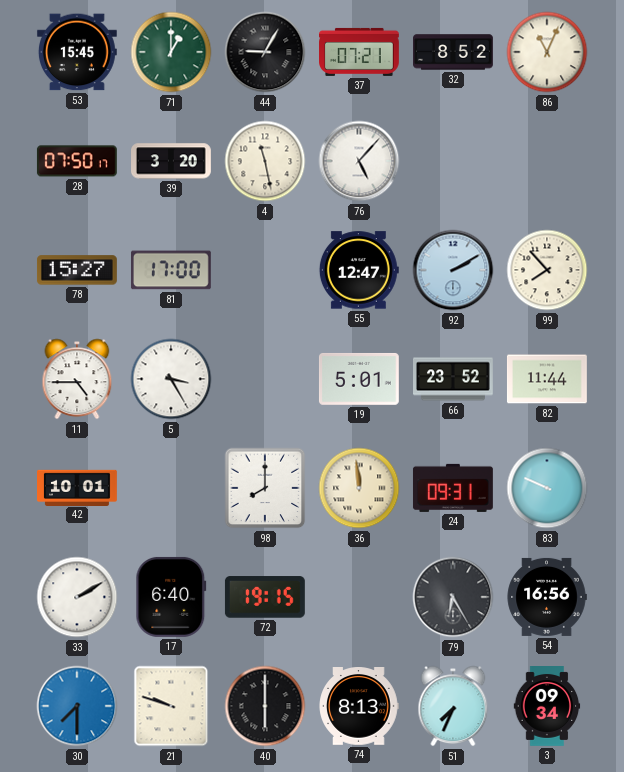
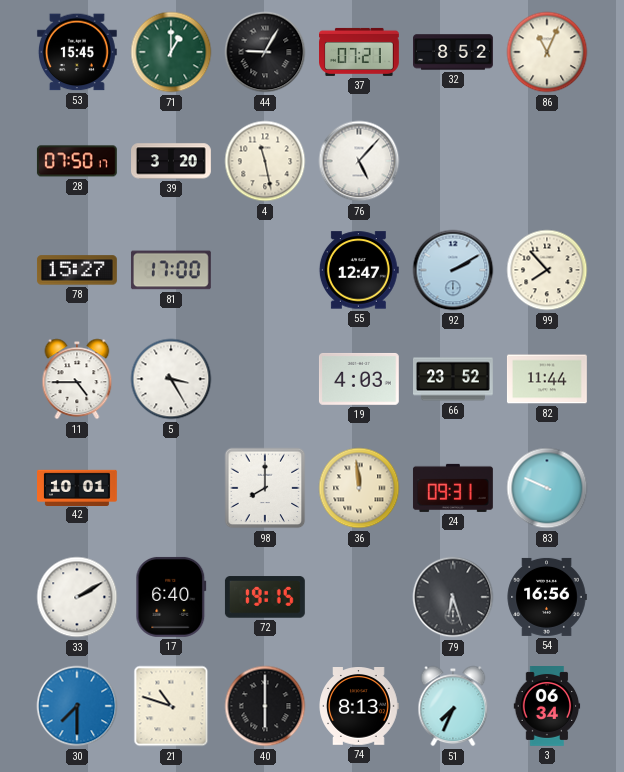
19: 5:01 -> 4:03 (359, 379)
79: 6:25 -> 6:27 (453, 597)
21: 9:48 -> 10:48 (171, 706)
3: 09:34 -> 06:34 (547, 707)
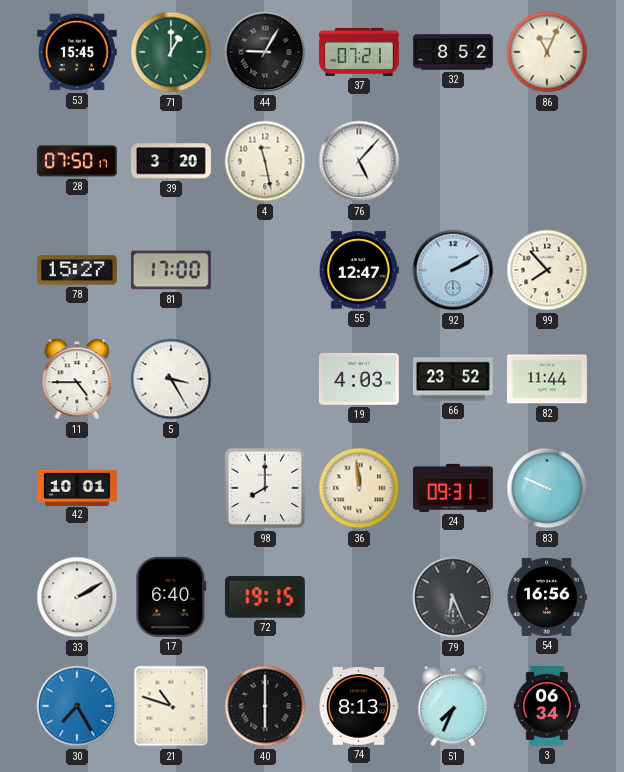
79: 6:27 -> 6:26 (453, 597)
30: 7:30 -> 7:25 (77, 706)
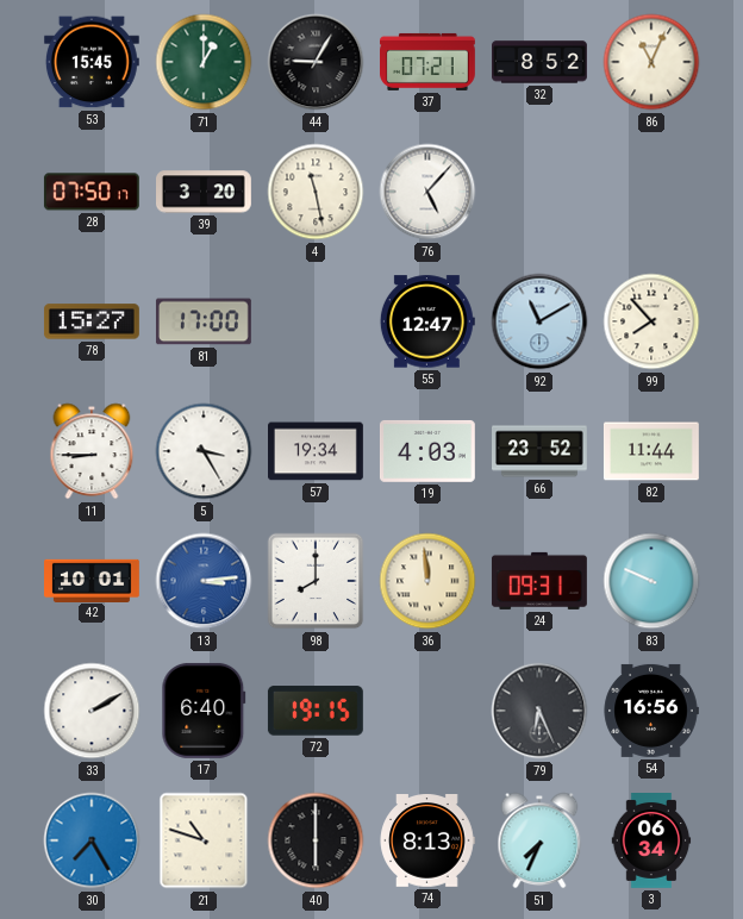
92: 2:10 -> 11:10 (539, 321)
11: 4:45 -> 8:45 (92, 451)
57: none -> 19:34 (317, 451)
13: none -> 3:14 (204, 581)
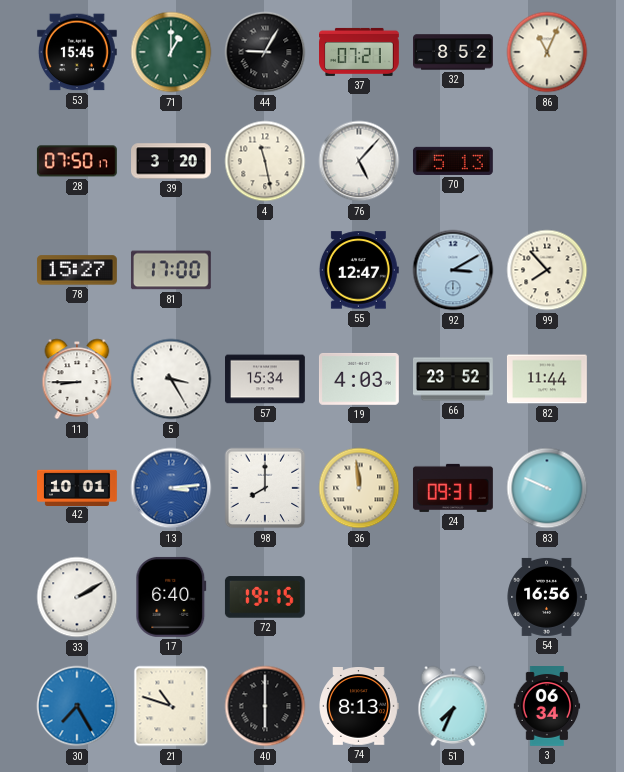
70: none -> 5:13 (453, 161)
92: 11:10 -> 3:10 (453, 270)
57: 19:34 -> 15:34 (266, 379)
79: 6:26 -> none (539, 711)
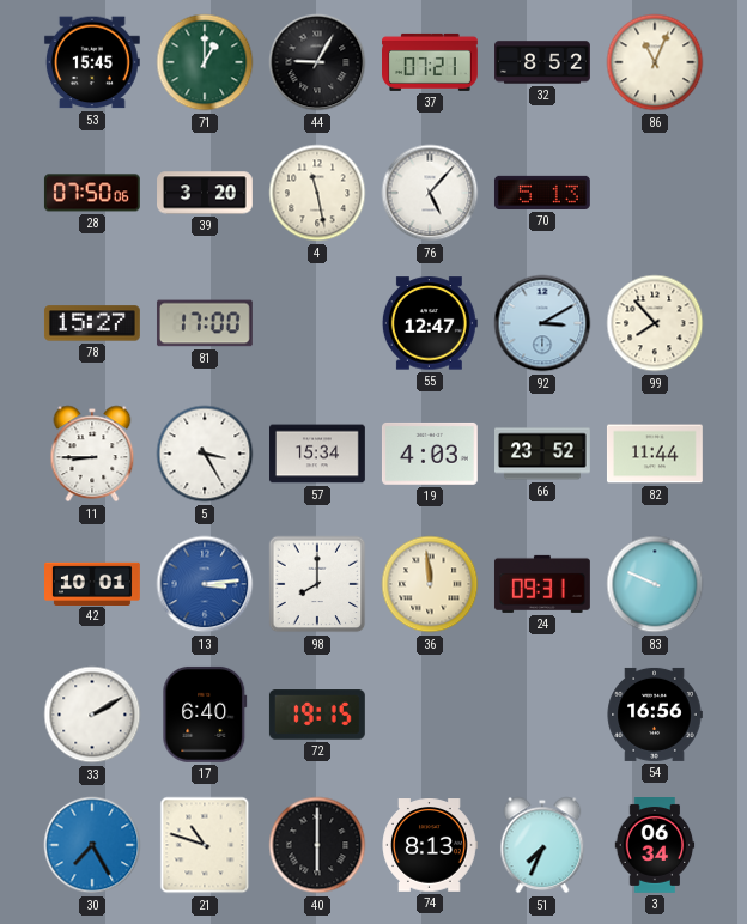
28: 07:50:17 -> 07:50:06 (92, 193)
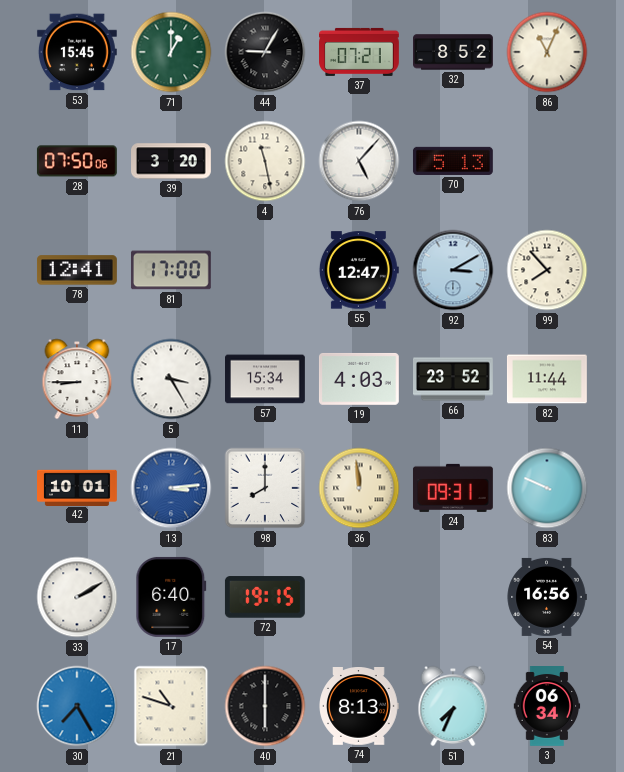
78: 15:27 -> 12:41 (77, 270)
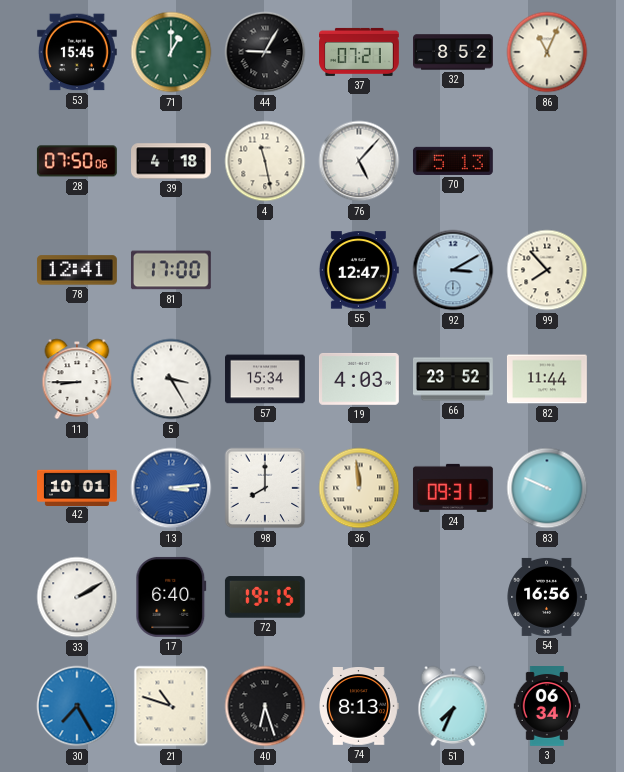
39: 3:20 -> 4:18 (172, 161)
40: 6:00 -> 6:27 (265, 706)
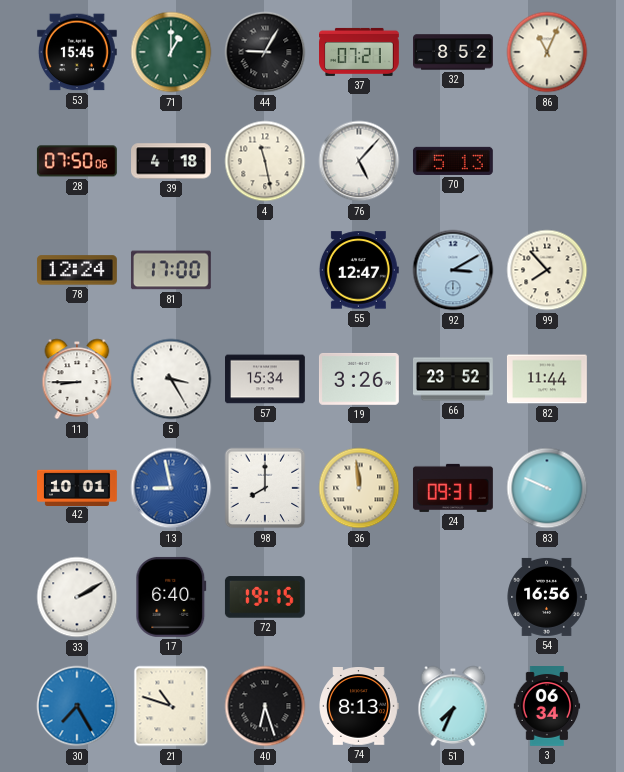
78: 12:41 -> 12:24 (77, 270)
19: 4:03 -> 3:26 (359, 379)
13: 3:14 -> 8:58 (171, 488)
